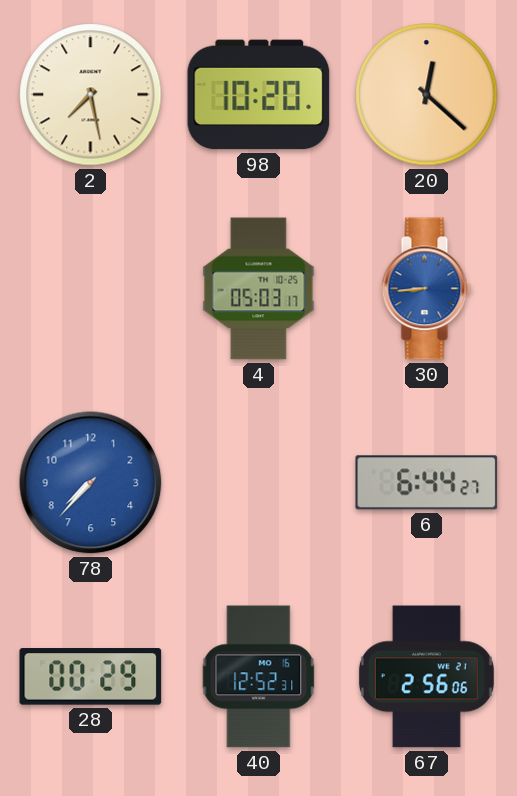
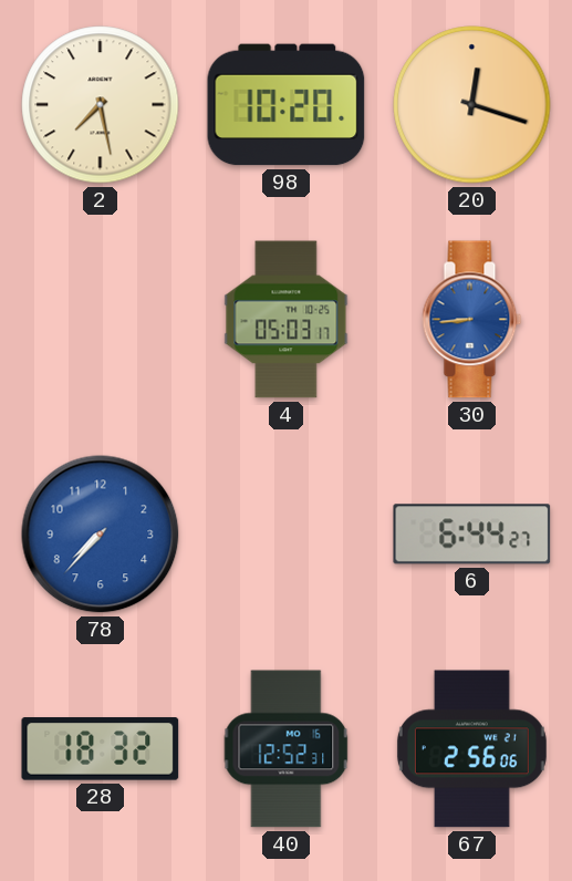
20: 12:22 -> 12:18 (472, 105)
28: 00:29 -> 18:32 (101, 749)
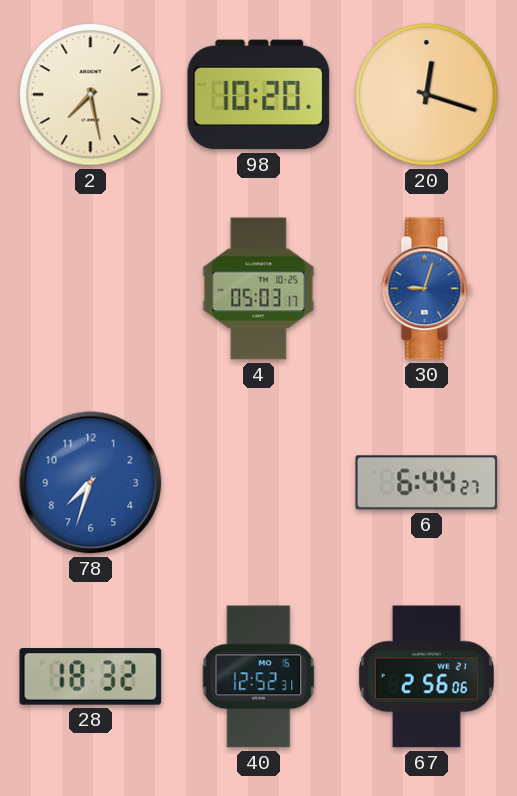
30: 8:44 -> 9:03 (427, 289)
78: 7:37 -> 7:33 (91, 483)
